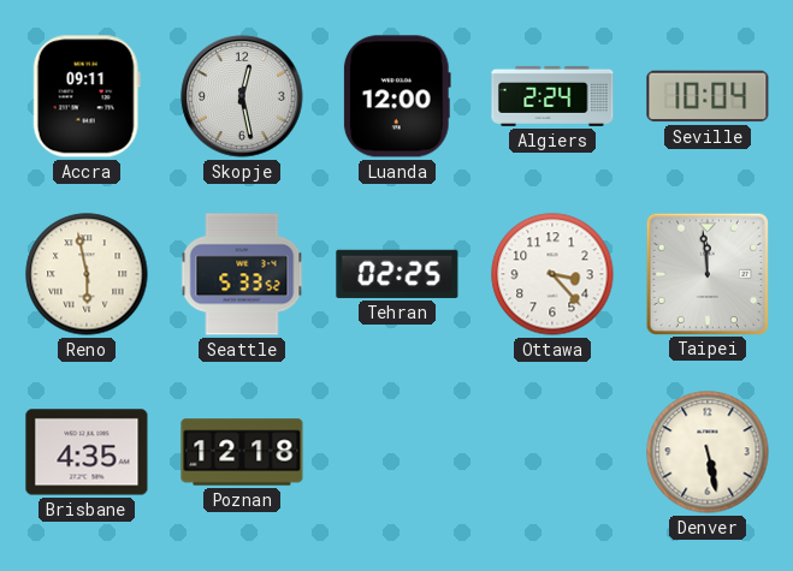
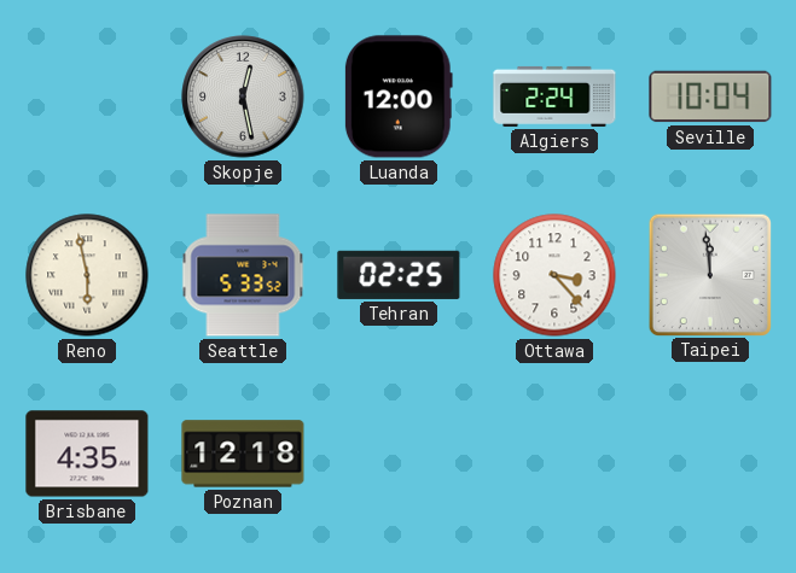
Accra: 09:11 -> none (87, 96)
Denver: 5:28 -> none (708, 452)
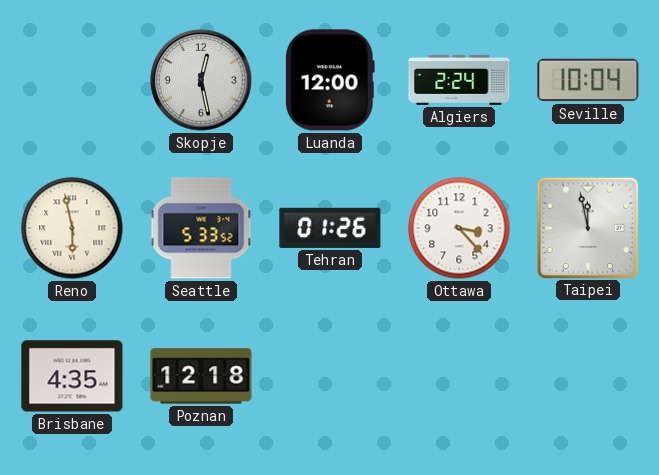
Tehran: 02:25 -> 01:26 (330, 228)
Taipei: 11:59 -> 11:58 (587, 227)
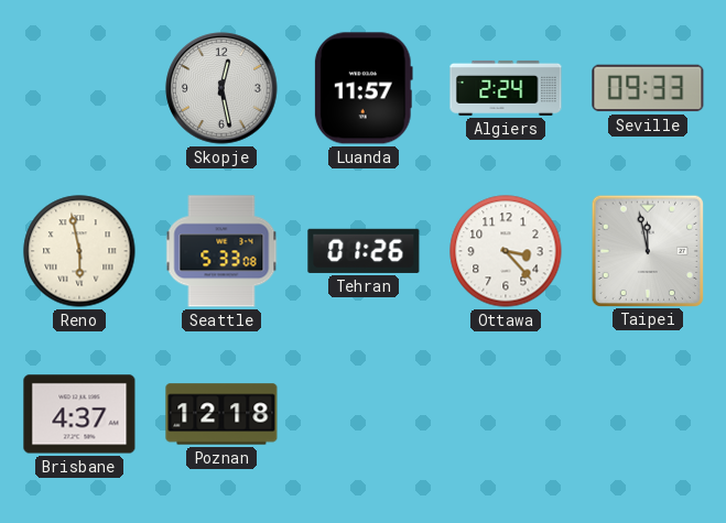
Luanda: 12:00 -> 11:57 (364, 88)
Seville: 10:04 -> 09:33 (648, 88)
Seattle: 5:33:52 -> 5:33:08 (221, 251)
Brisbane: 4:35 -> 4:37 (79, 414)
